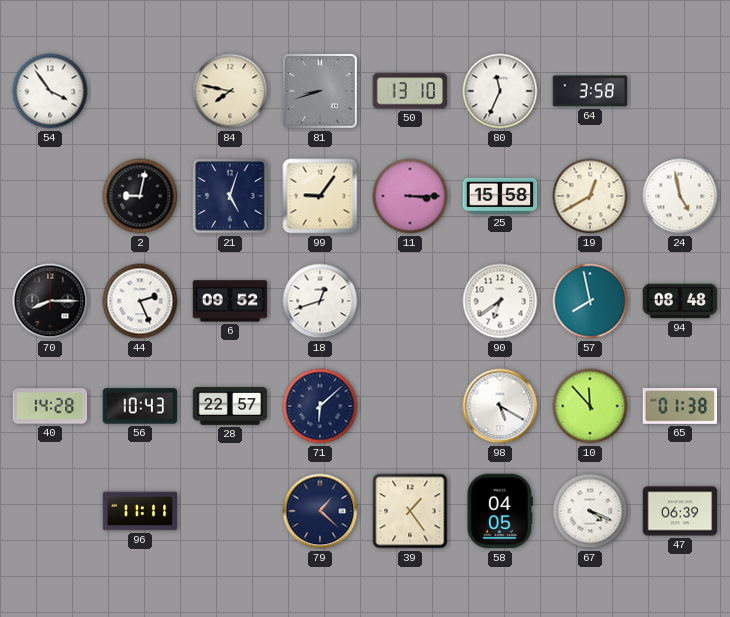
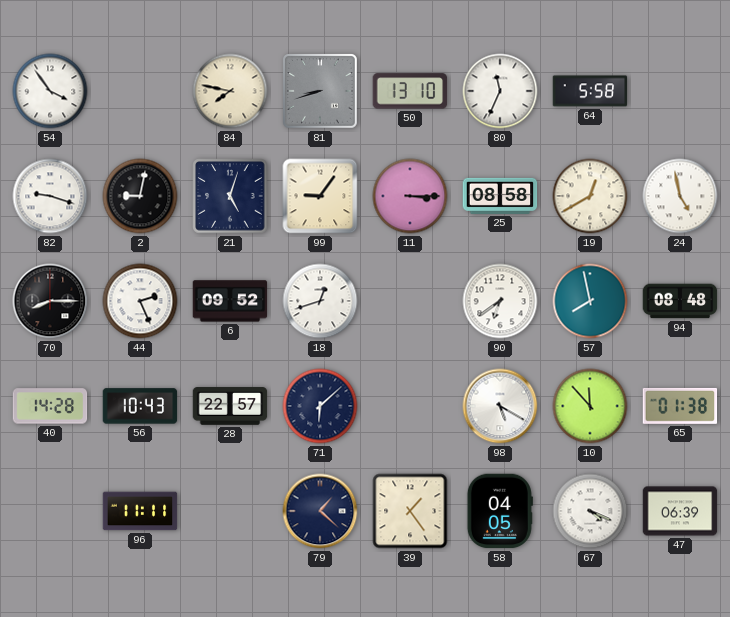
64: 3:58 -> 5:58 (590, 91)
82: none -> 9:18 (50, 196)
25: 15:58 -> 08:58 (500, 196)
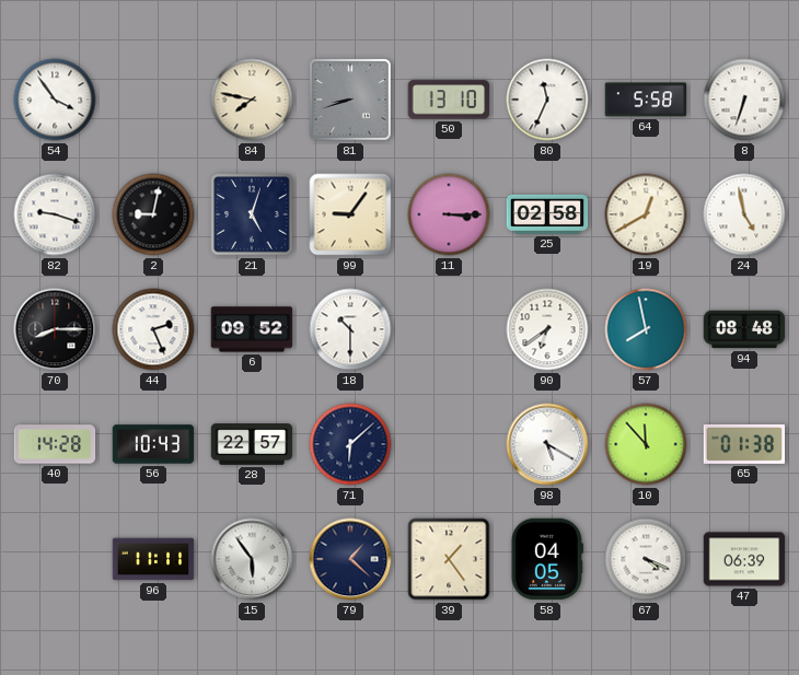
8: none -> 6:33 (744, 100)
25: 08:58 -> 02:58 (547, 214)
18: 12:42 -> 10:30 (350, 329)
15: none -> 5:54 (252, 559)
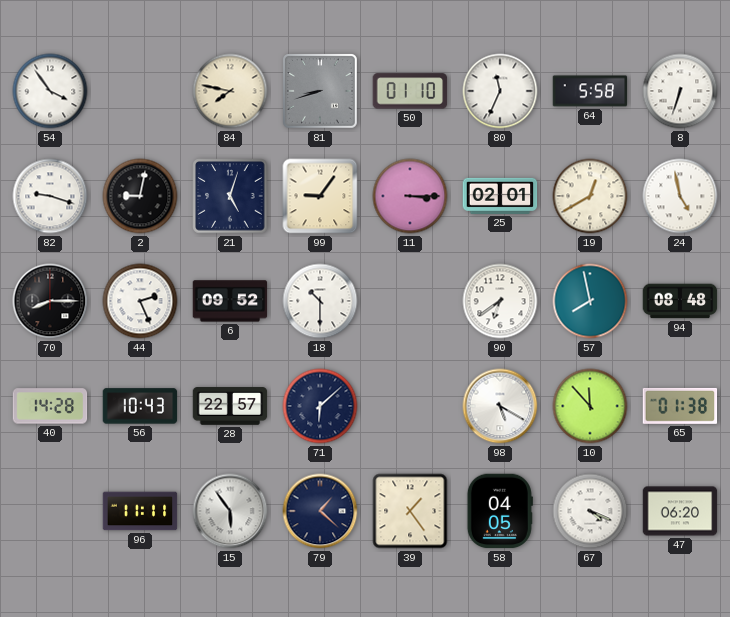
50: 13:10 -> 01:10 (410, 91)
25: 02:58 -> 02:01 (500, 196)
47: 06:39 -> 06:20 (680, 511)
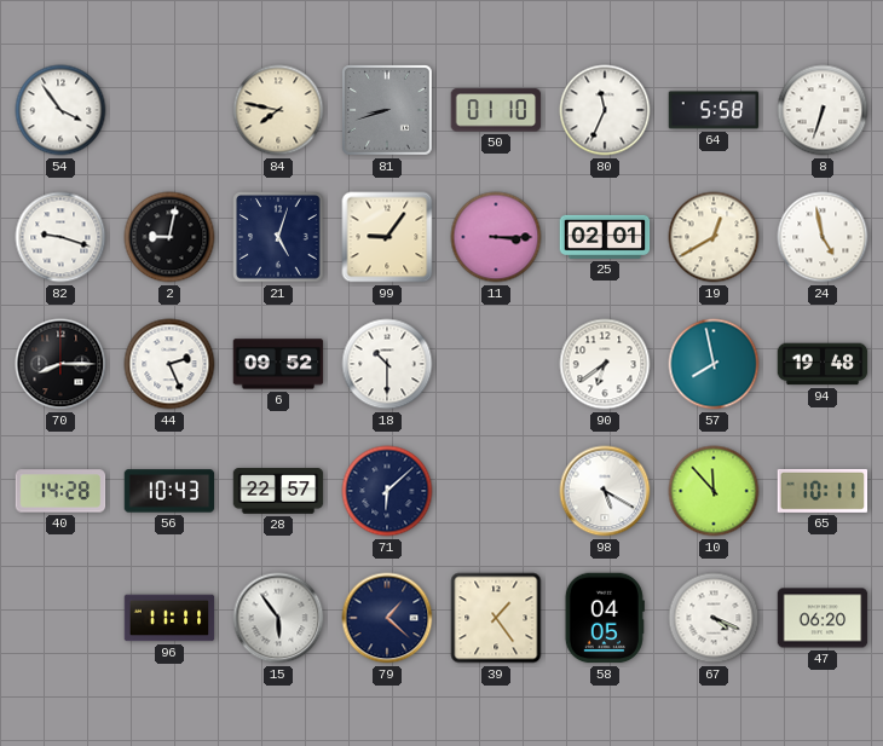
94: 08:48 -> 19:48 (823, 364)
65: 01:38 -> 10:11 (823, 491)
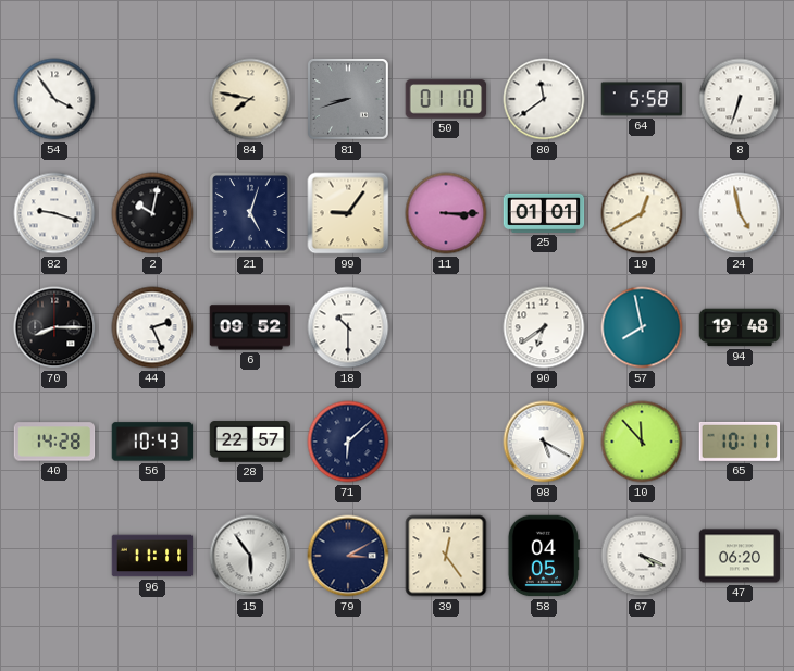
80: 11:34 -> 11:39 (544, 99)
2: 9:02 -> 10:02 (152, 213)
25: 02:01 -> 01:01 (544, 213)
79: 1:22 -> 3:10 (348, 556)
39: 1:24 -> 12:24 (446, 556)
